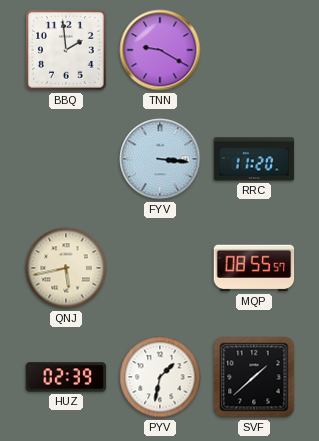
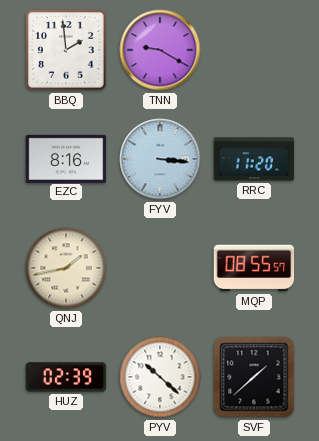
EZC: none -> 8:16 (66, 158)
QNJ: 5:43 -> 1:43 (66, 268)
PYV: 1:32 -> 10:22 (160, 377)
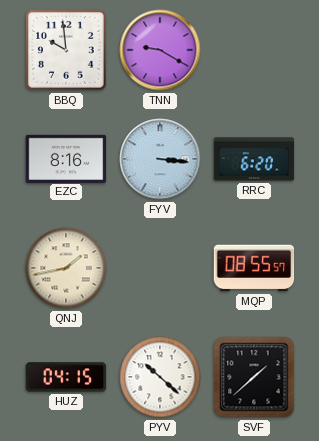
BBQ: 1:59 -> 9:59 (66, 50)
RRC: 11:20 -> 6:20 (254, 159)
HUZ: 02:39 -> 04:15 (66, 377)
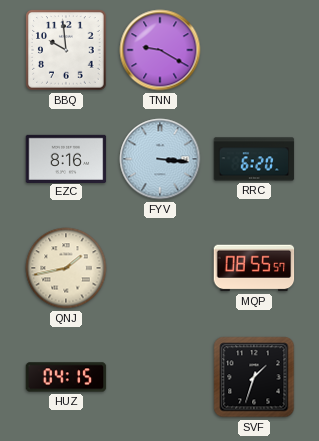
PYV: 10:22 -> none (160, 377)
SVF: 1:38 -> 1:33 (254, 377)
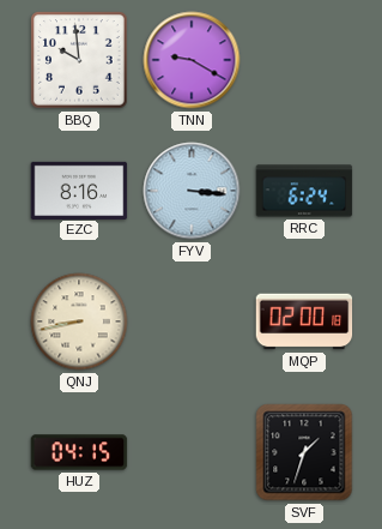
RRC: 6:20 -> 6:24 (304, 191)
QNJ: 1:43 -> 8:43 (79, 321)
MQP: 08:55 -> 02:00 (304, 321)
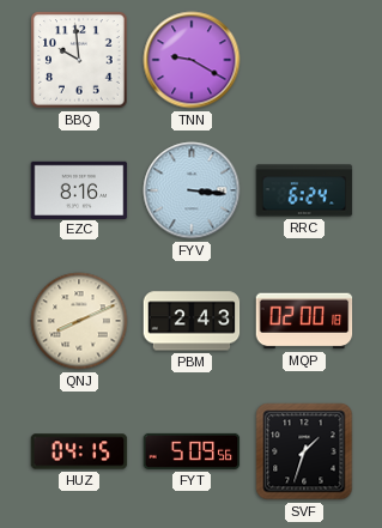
QNJ: 8:43 -> 8:11 (79, 321)
PBM: none -> 2:43 (192, 321)
FYT: none -> 5:09 (192, 451)
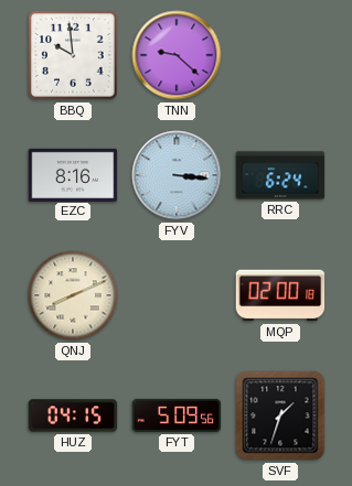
TNN: 9:20 -> 9:22 (177, 55)
PBM: 2:43 -> none (192, 321)
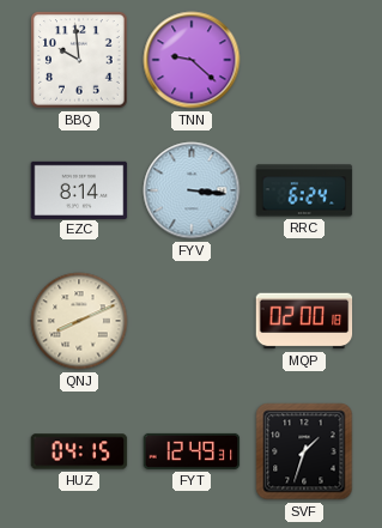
EZC: 8:16 -> 8:14 (79, 189)
FYT: 5:09 -> 12:49 (192, 451)
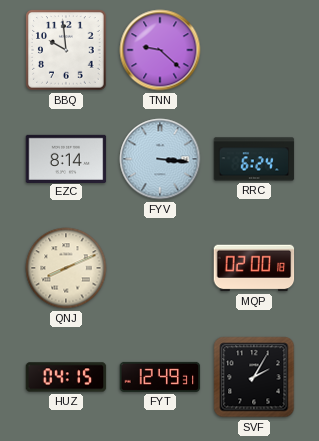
SVF: 1:33 -> 2:05 (254, 377)
